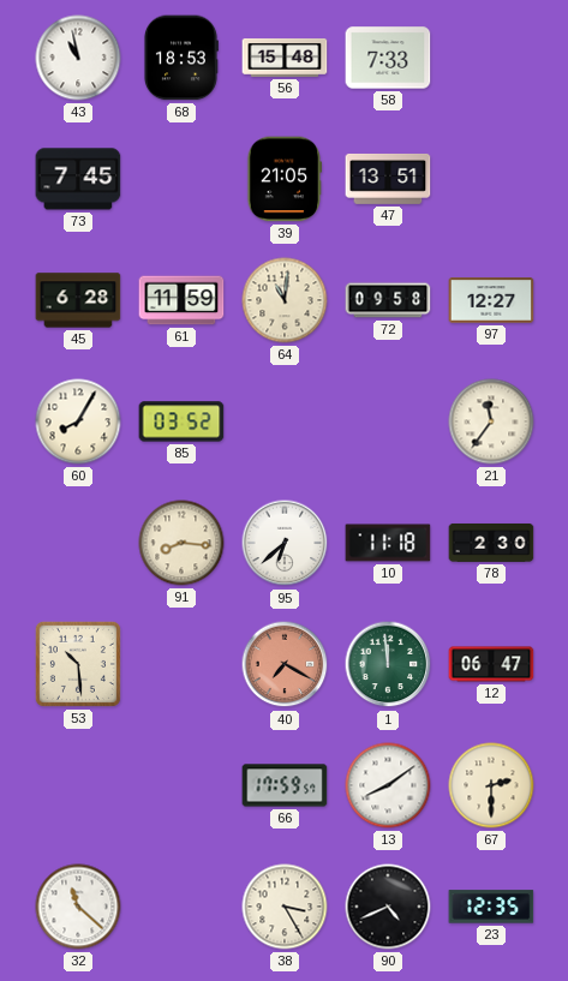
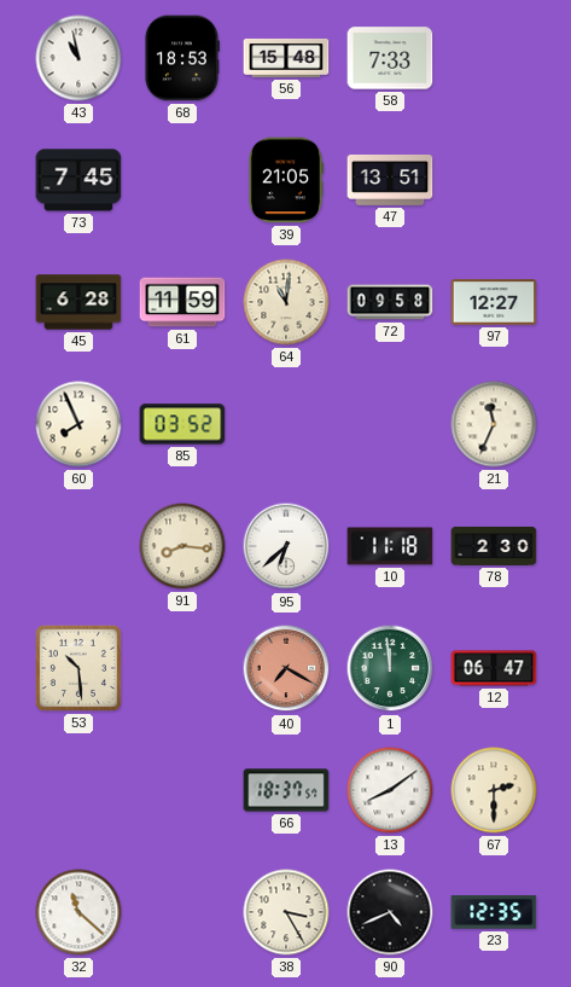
60: 8:05 -> 7:56 (78, 424)
21: 11:36 -> 11:34 (494, 424)
66: 17:59 -> 18:37 (286, 790)
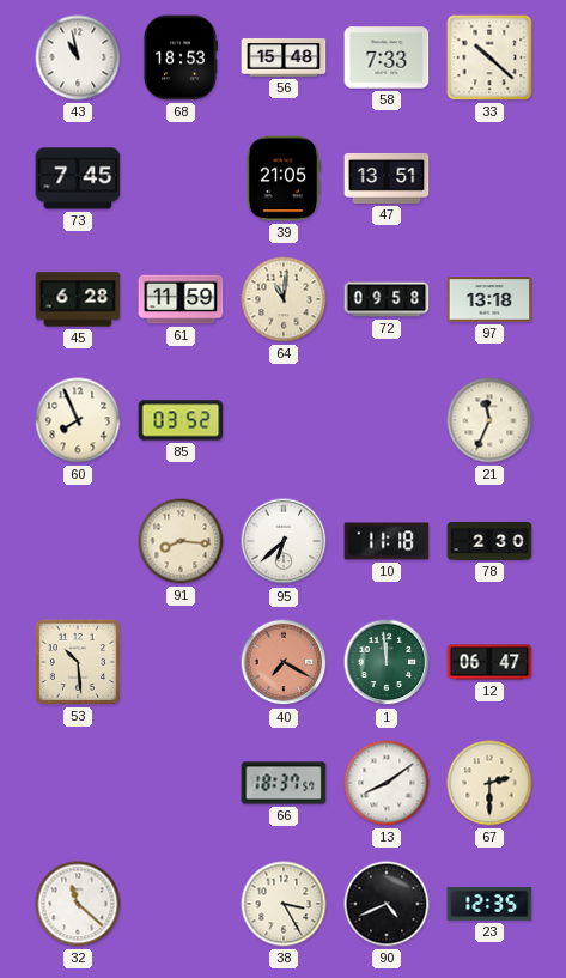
33: none -> 10:22 (489, 57)
97: 12:27 -> 13:18 (489, 299)
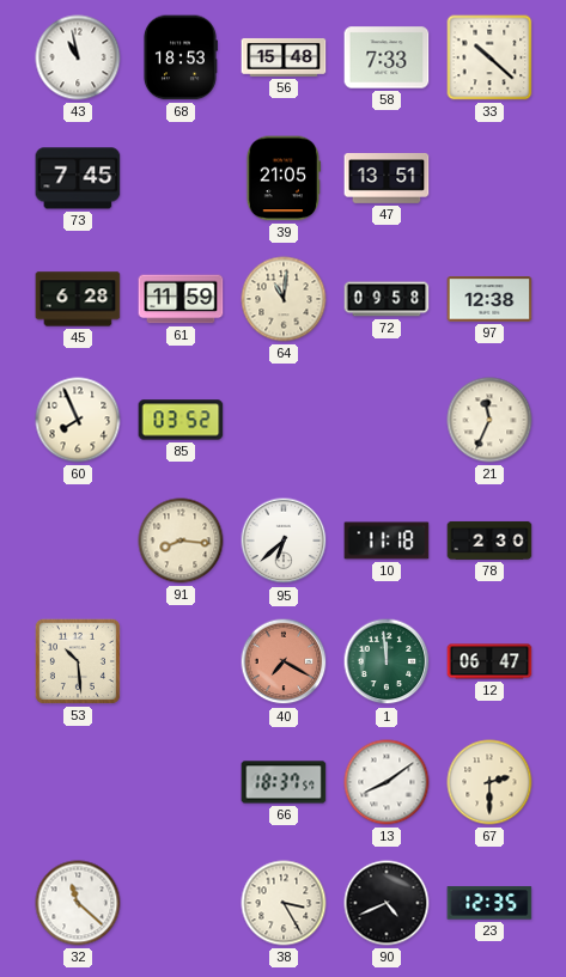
97: 13:18 -> 12:38 (489, 299)
